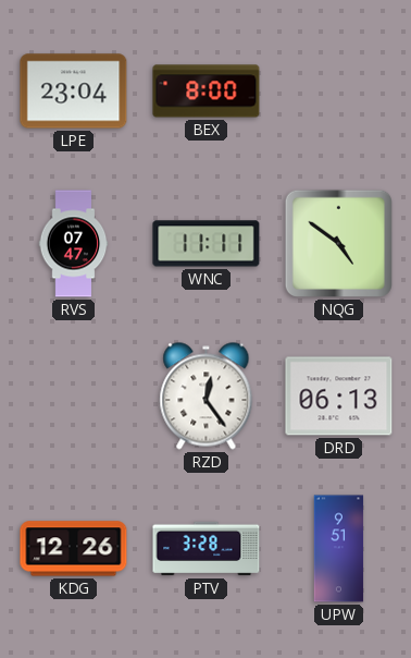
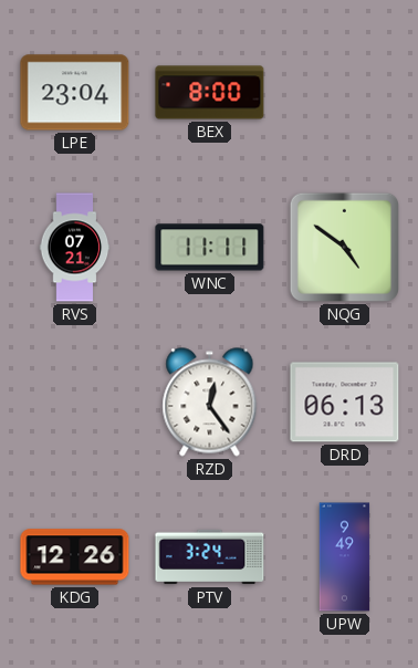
RVS: 07:47 -> 07:21 (75, 248)
PTV: 3:28 -> 3:24 (210, 557)
UPW: 9:51 -> 9:49 (345, 557)
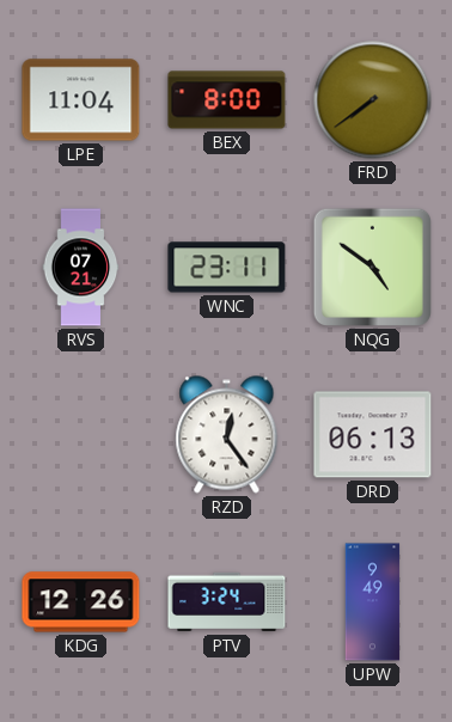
LPE: 23:04 -> 11:04 (81, 100)
FRD: none -> 7:39 (373, 100)
WNC: 11:11 -> 23:11 (227, 268)
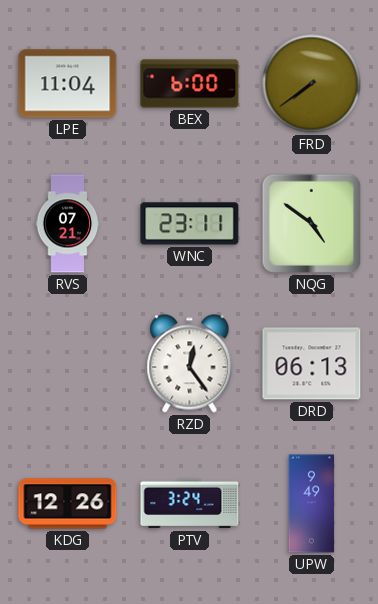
BEX: 8:00 -> 6:00 (190, 84)
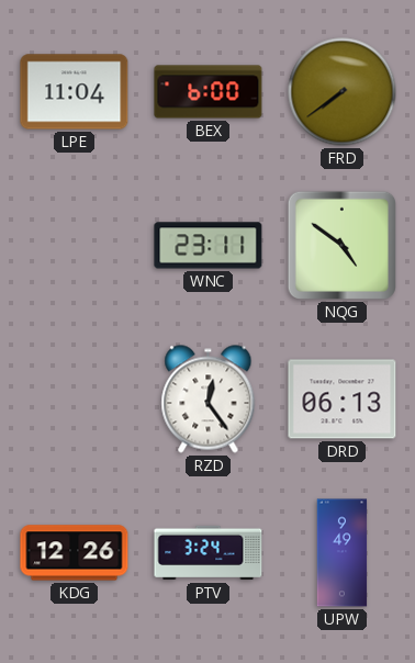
RVS: 07:21 -> none (68, 224)
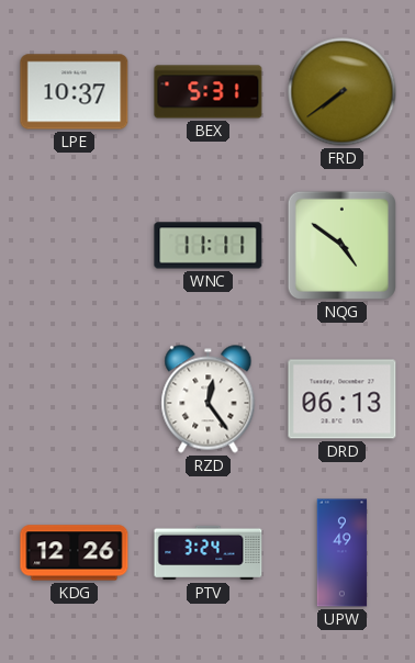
LPE: 11:04 -> 10:37 (75, 92)
BEX: 6:00 -> 5:31 (209, 92)
WNC: 23:11 -> 11:11 (209, 246)
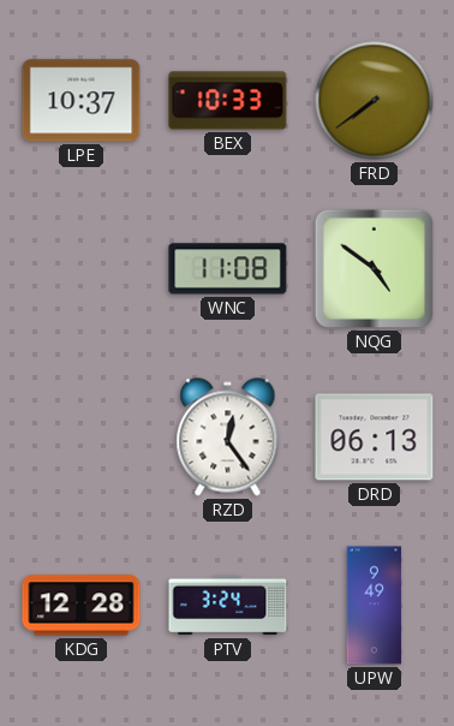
BEX: 5:31 -> 10:33 (228, 101)
WNC: 11:11 -> 11:08 (228, 269)
KDG: 12:26 -> 12:28 (82, 606)
